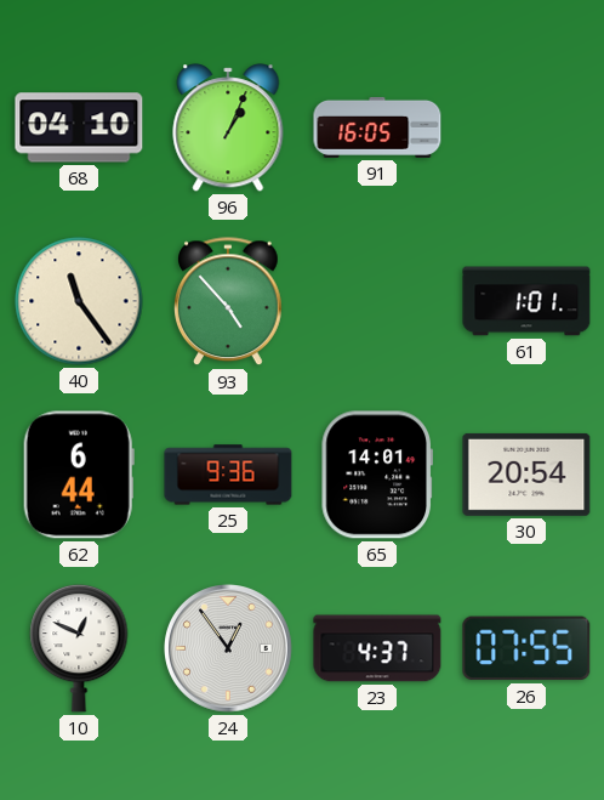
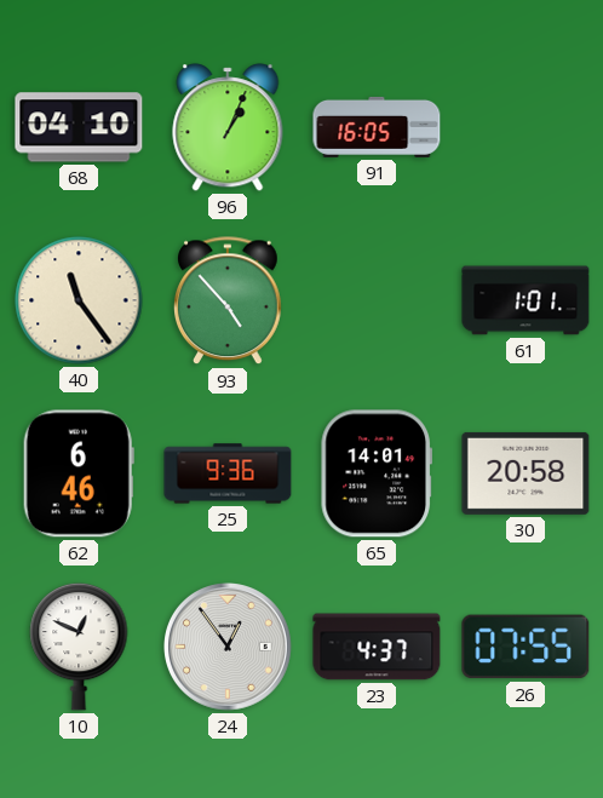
62: 6:44 -> 6:46 (79, 473)
30: 20:54 -> 20:58 (526, 473)
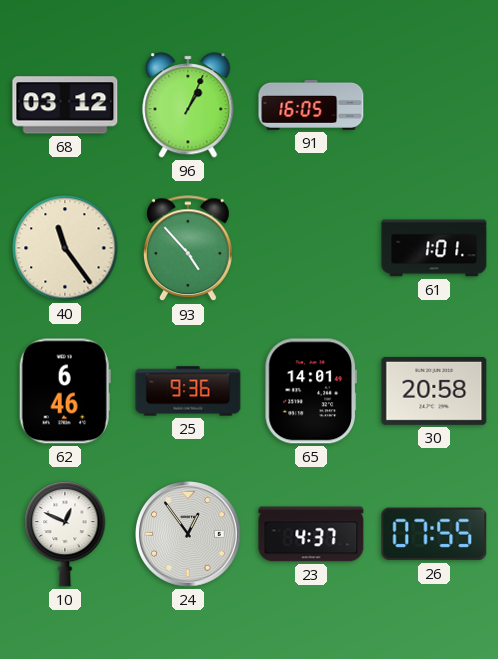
68: 04:10 -> 03:12 (65, 105)
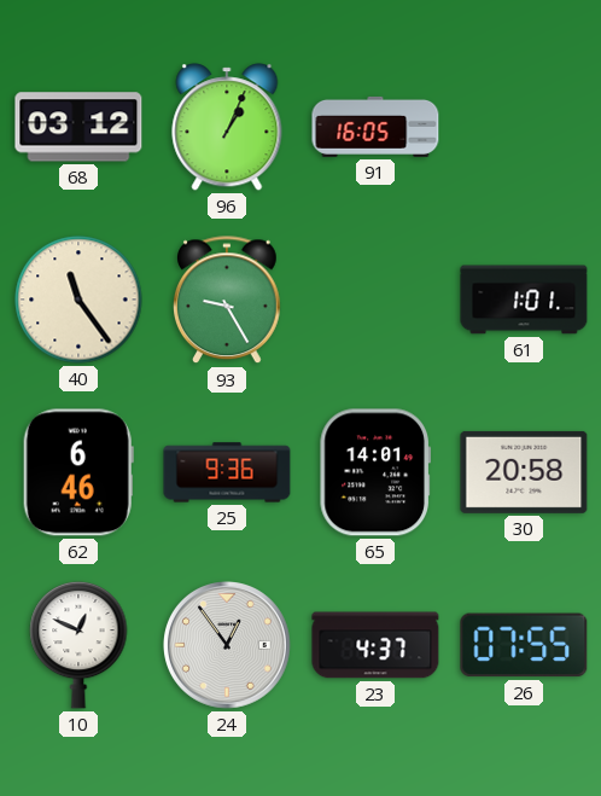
93: 4:53 -> 9:25 (228, 301)
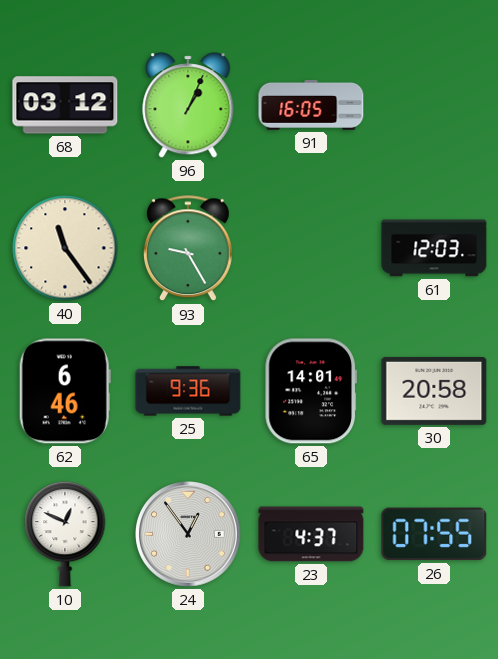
61: 1:01 -> 12:03 (434, 248)
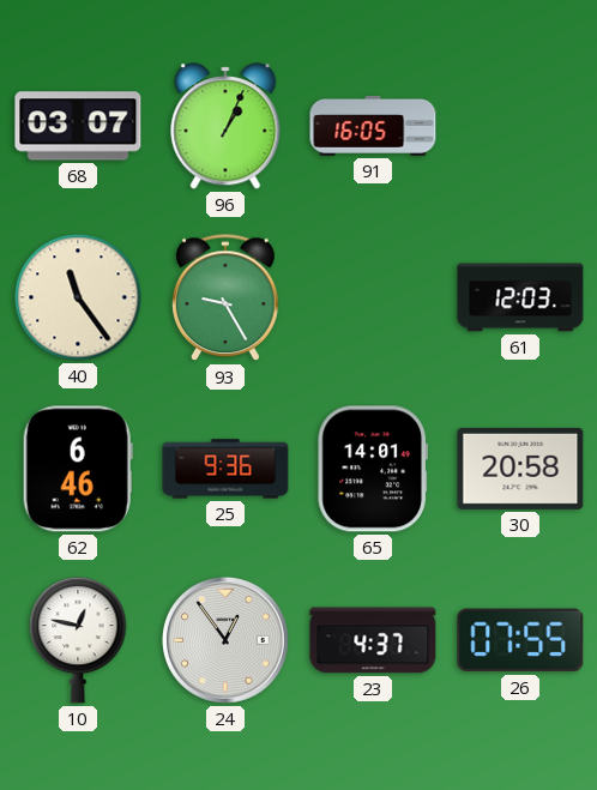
68: 03:12 -> 03:07 (78, 126)
10: 12:49 -> 12:47 (78, 640)
